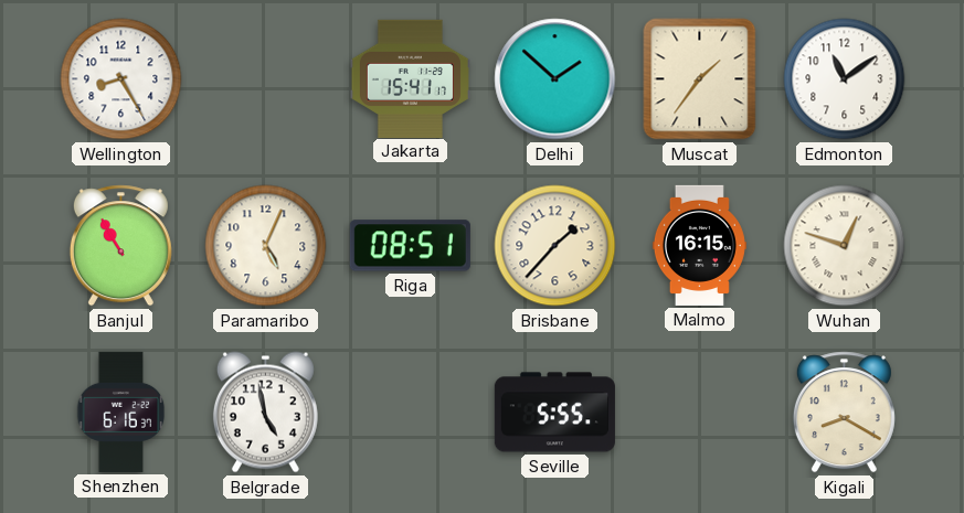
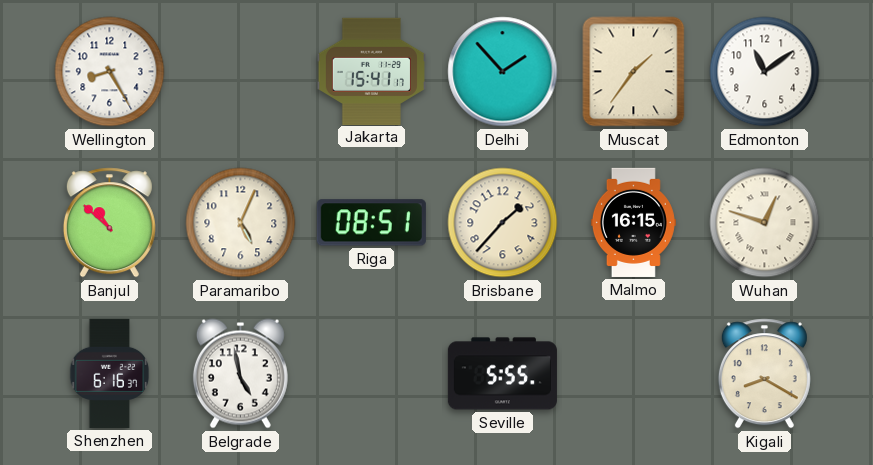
Delhi: 1:52 -> 1:53 (503, 72)
Banjul: 10:55 -> 10:52 (109, 223)
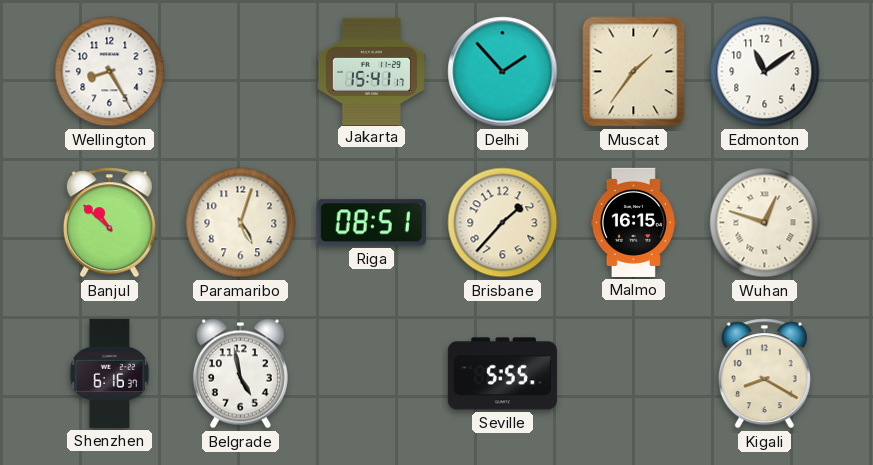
Paramaribo: 5:04 -> 5:03 (241, 223)
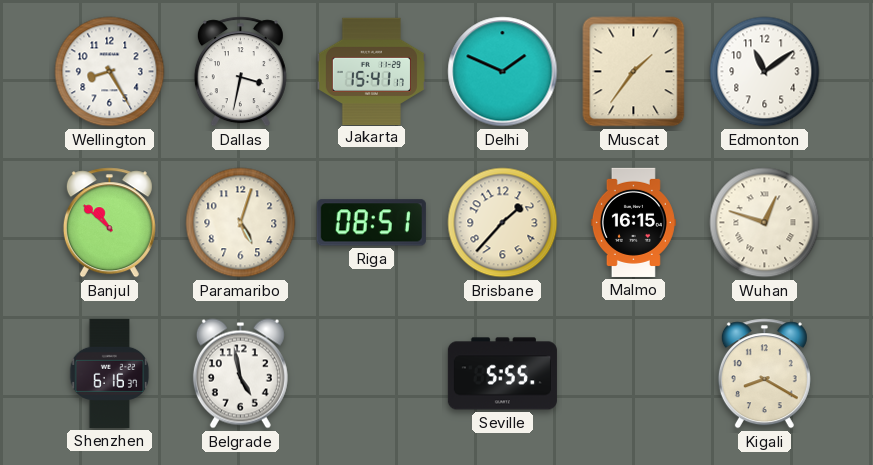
Dallas: none -> 3:32 (240, 72)
Delhi: 1:53 -> 1:49 (503, 72)
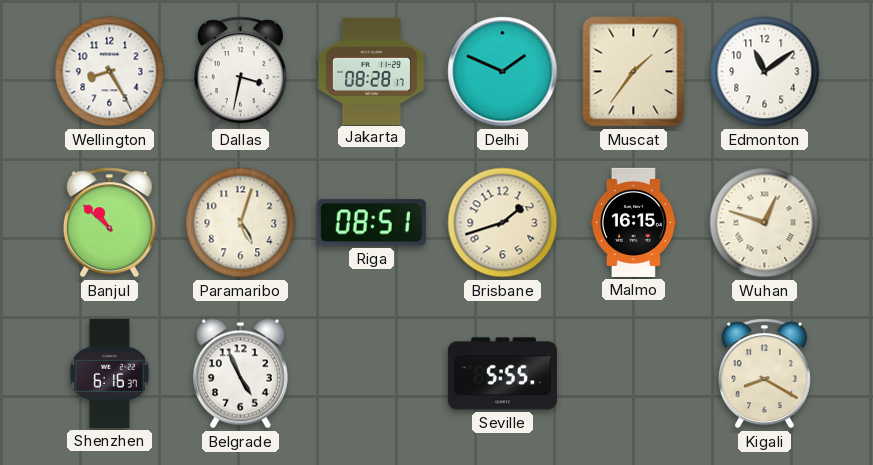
Jakarta: 15:41 -> 08:28 (371, 71)
Brisbane: 1:37 -> 1:42 (503, 223)
Belgrade: 4:58 -> 4:56 (240, 374)
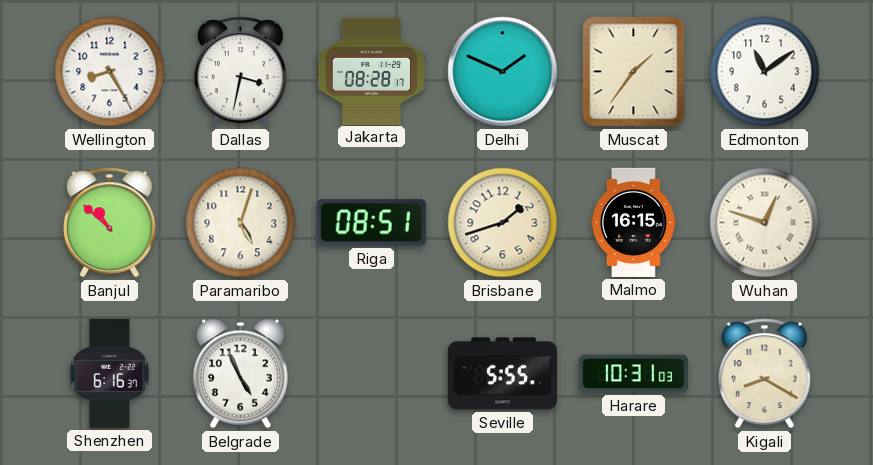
Harare: none -> 10:31 (633, 374)
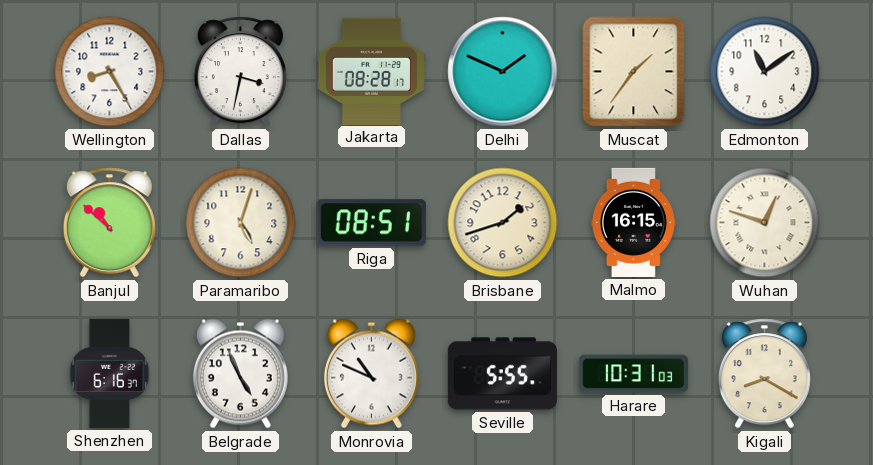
Monrovia: none -> 10:49 (371, 374)
